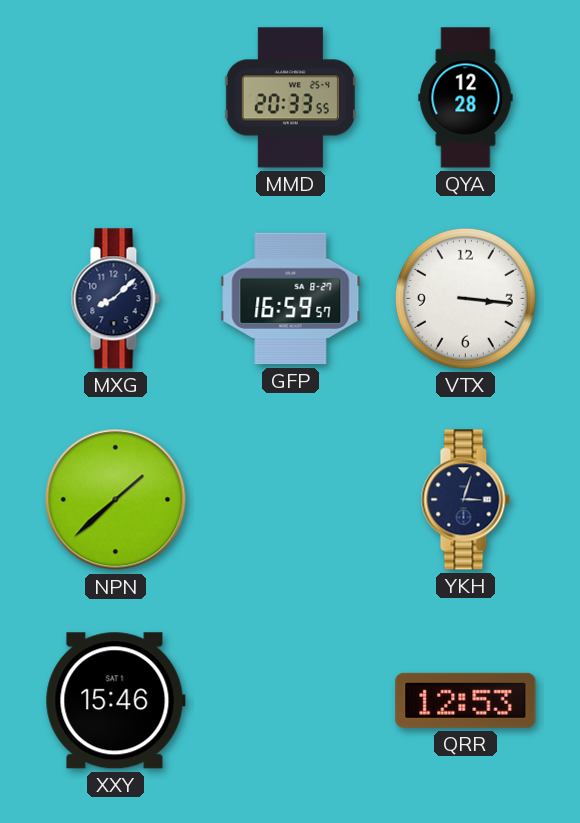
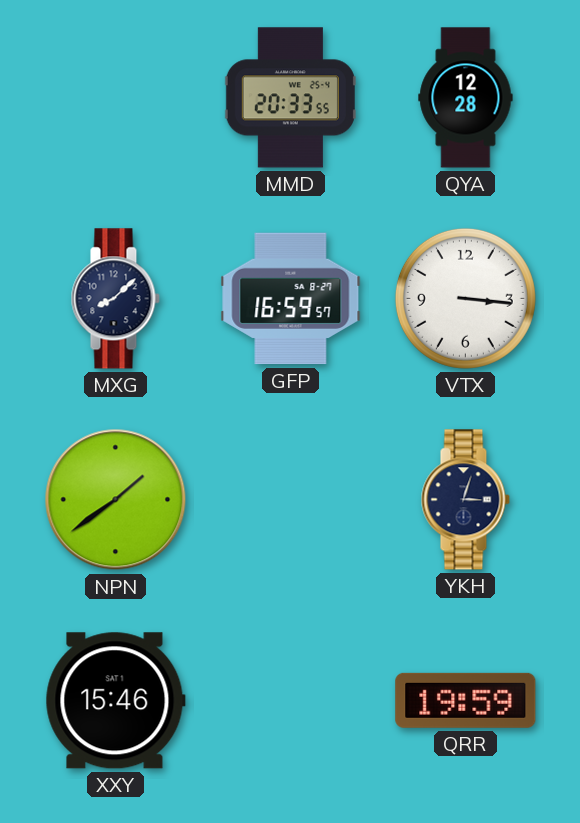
NPN: 1:38 -> 1:39 (116, 500)
QRR: 12:53 -> 19:59 (466, 700)
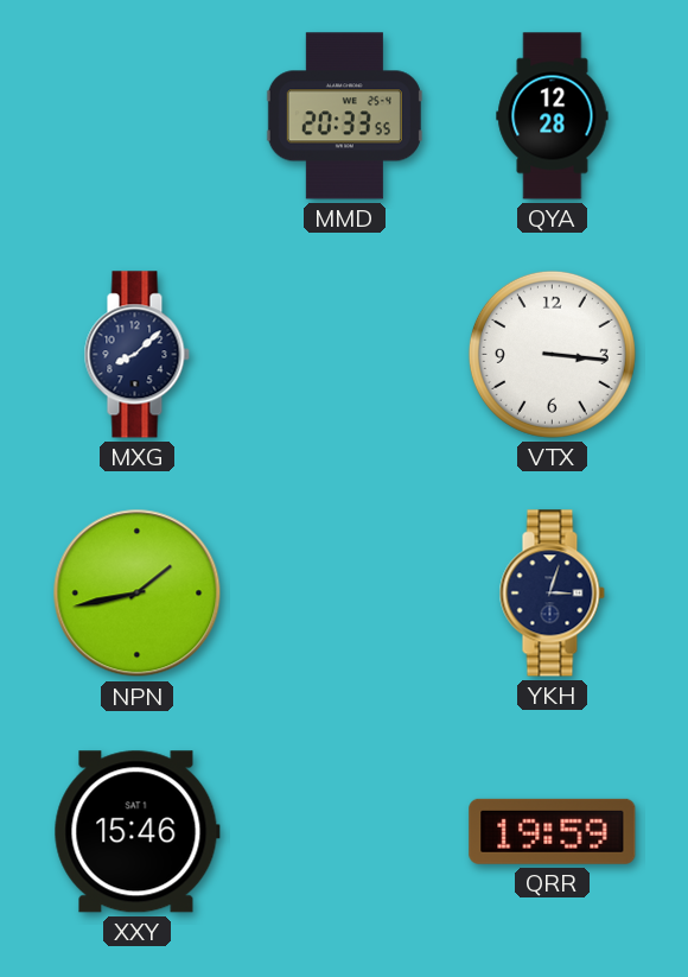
GFP: 16:59 -> none (291, 299)
NPN: 1:39 -> 1:43 (138, 594)
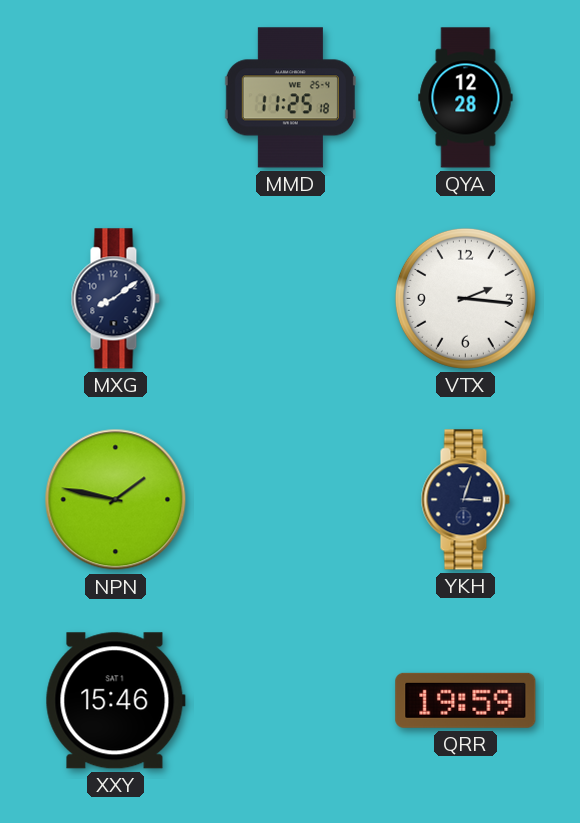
MMD: 20:33 -> 11:25 (290, 98)
MXG: 8:08 -> 8:09 (115, 299)
VTX: 3:16 -> 2:16 (465, 298)
NPN: 1:43 -> 1:47 (116, 500)
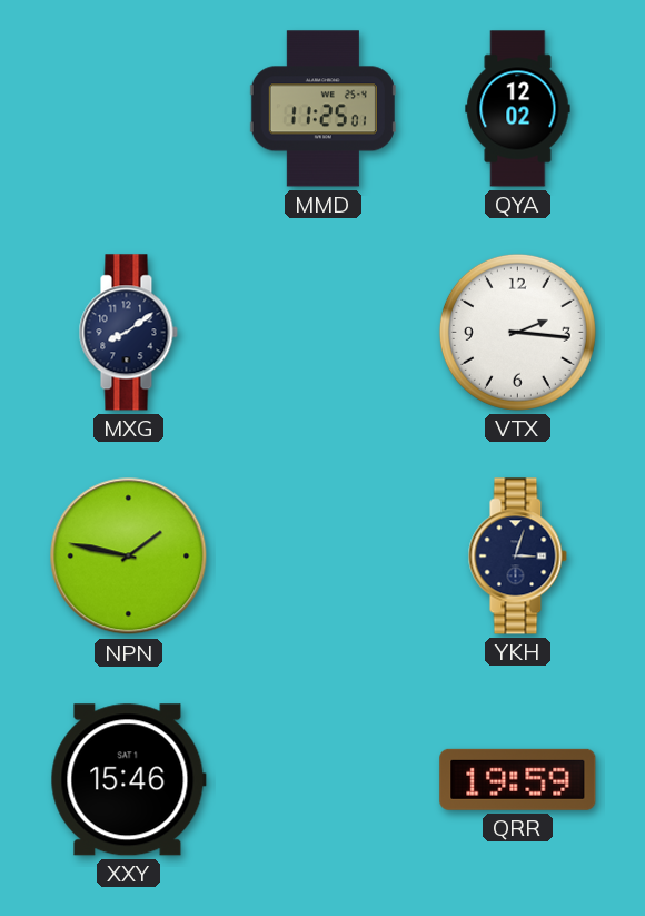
MMD: 11:25:18 -> 11:25:01 (322, 109)
QYA: 12:28 -> 12:02 (518, 109)
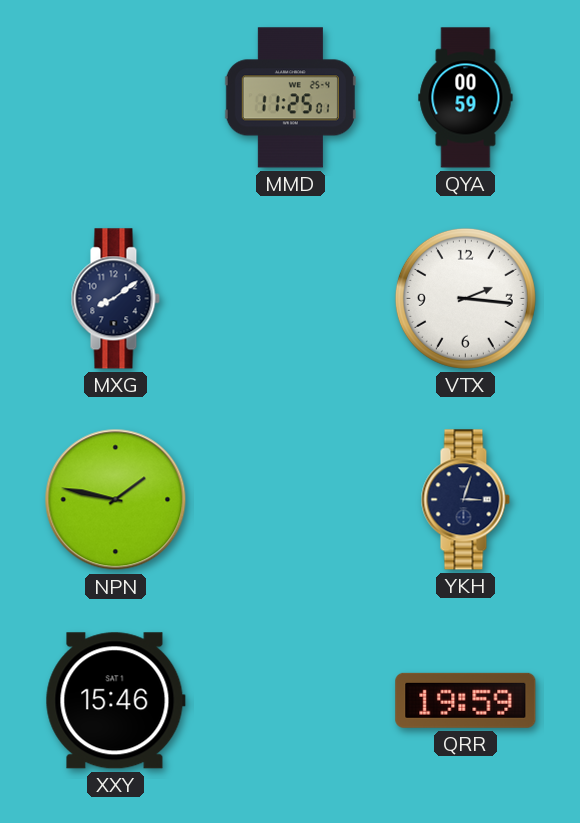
QYA: 12:02 -> 00:59 (466, 98)
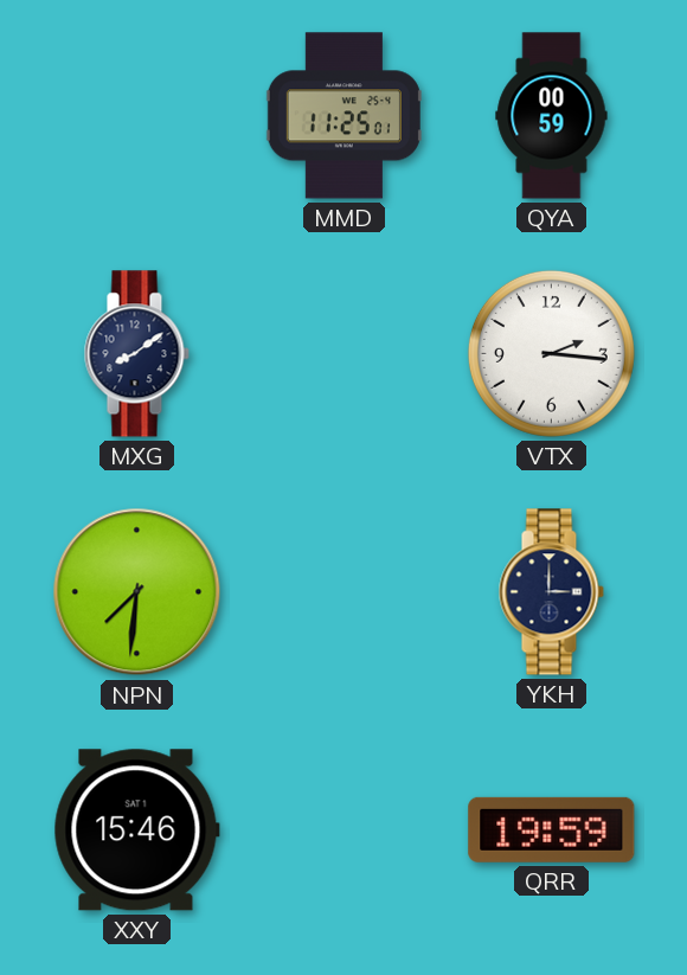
NPN: 1:47 -> 7:31 (137, 592)
YKH: 3:03 -> 3:00 (551, 592)
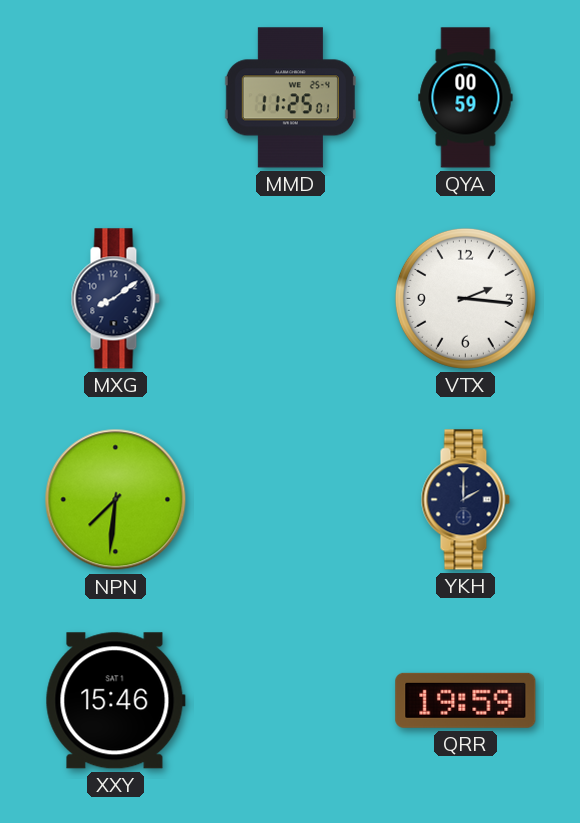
YKH: 3:00 -> 2:00 (465, 500)
